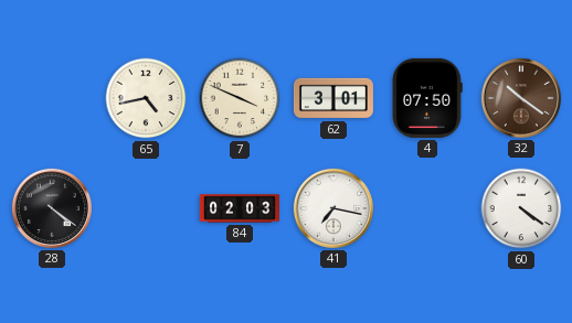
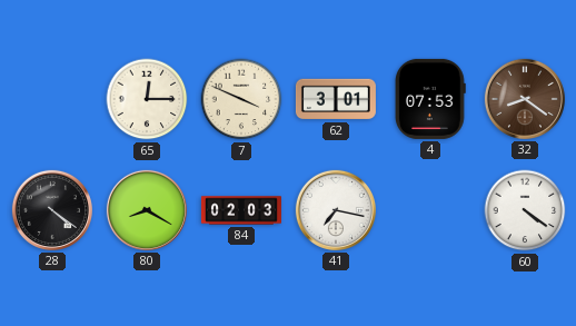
65: 4:43 -> 12:15 (147, 99)
4: 07:50 -> 07:53 (431, 99)
32: 10:21 -> 8:21 (525, 99)
80: none -> 8:20 (147, 210)
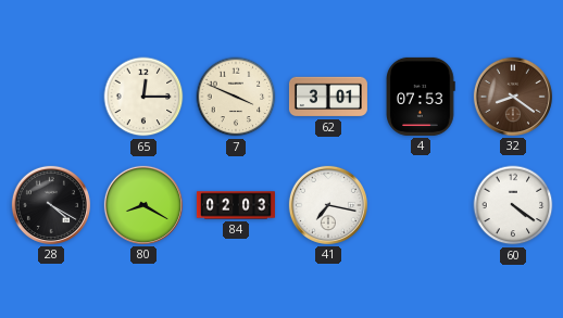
28: 4:21 -> 4:20 (51, 205)
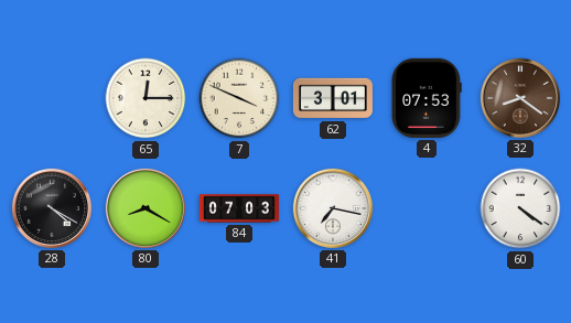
84: 02:03 -> 07:03 (239, 208)
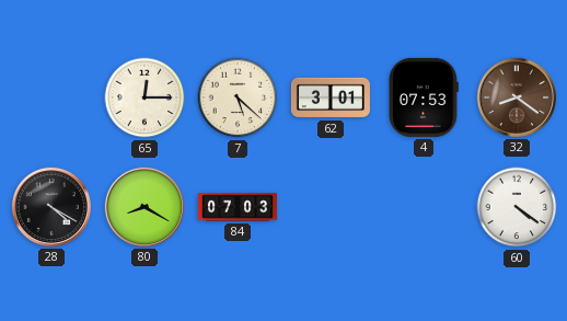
7: 3:49 -> 5:22 (238, 98)
41: 7:17 -> none (333, 208)
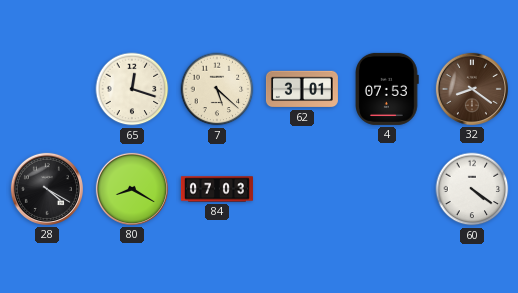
65: 12:15 -> 12:18 (132, 89)
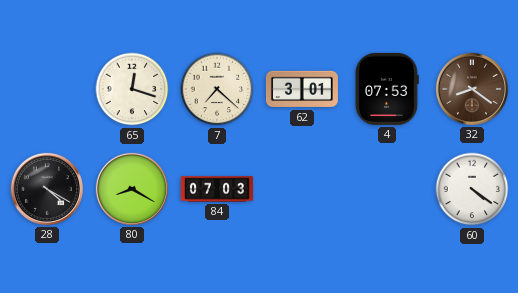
7: 5:22 -> 7:22 (217, 89)
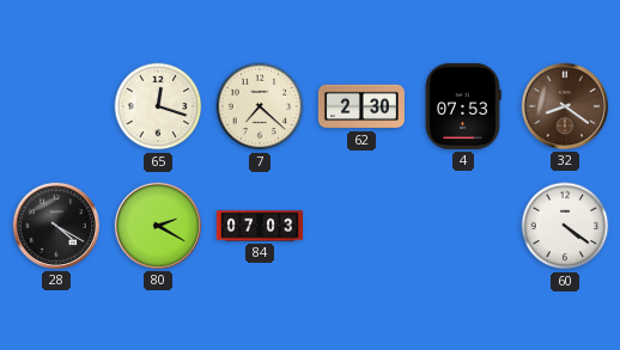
62: 3:01 -> 2:30 (361, 106)
80: 8:20 -> 2:20 (158, 226)
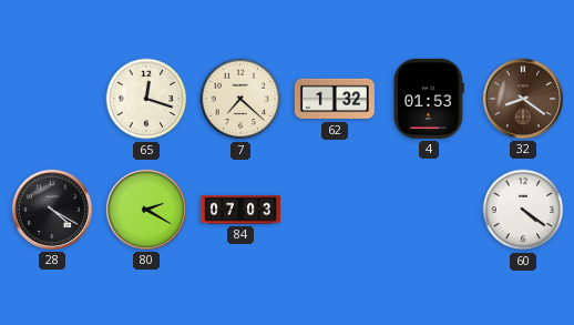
62: 2:30 -> 1:32 (335, 99)
4: 07:53 -> 01:53 (430, 99)
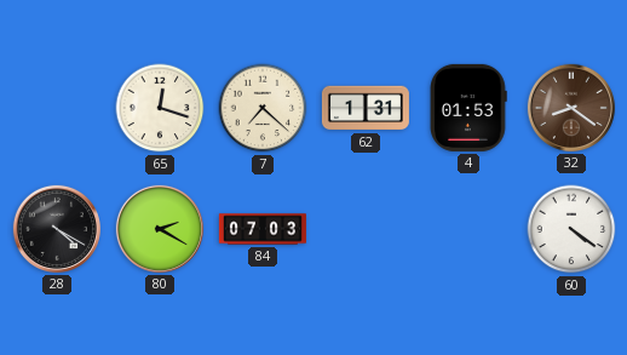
62: 1:32 -> 1:31 (366, 108)
